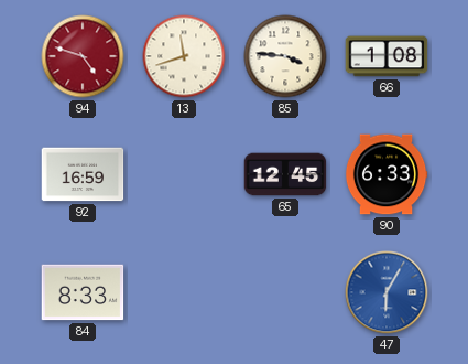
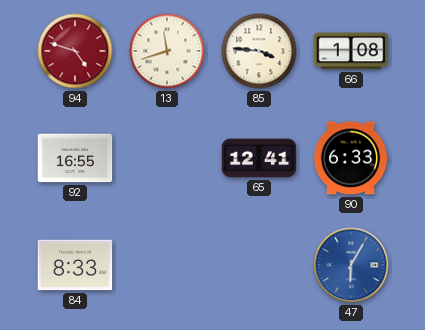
92: 16:59 -> 16:55 (75, 158)
65: 12:45 -> 12:41 (259, 158)
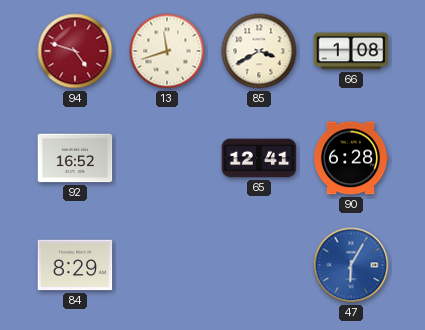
85: 3:46 -> 3:40 (259, 51)
92: 16:55 -> 16:52 (75, 158)
90: 6:33 -> 6:28 (351, 158)
84: 8:33 -> 8:29 (75, 265)
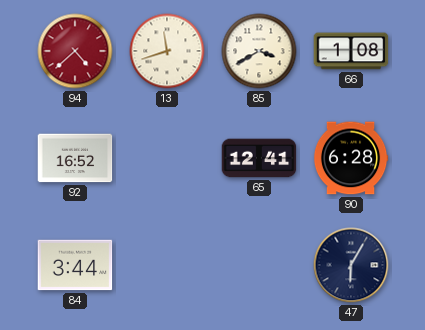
94: 4:48 -> 4:38 (75, 51)
84: 8:29 -> 3:44 (75, 265)
47 dial: blue -> navy (351, 265)
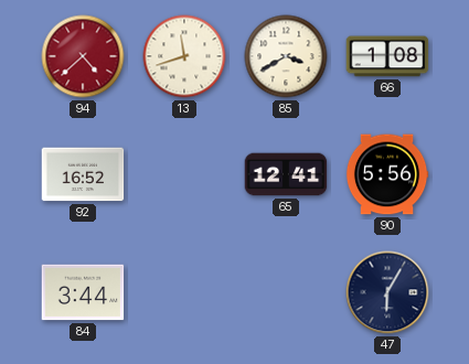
90: 6:28 -> 5:56 (387, 174)
